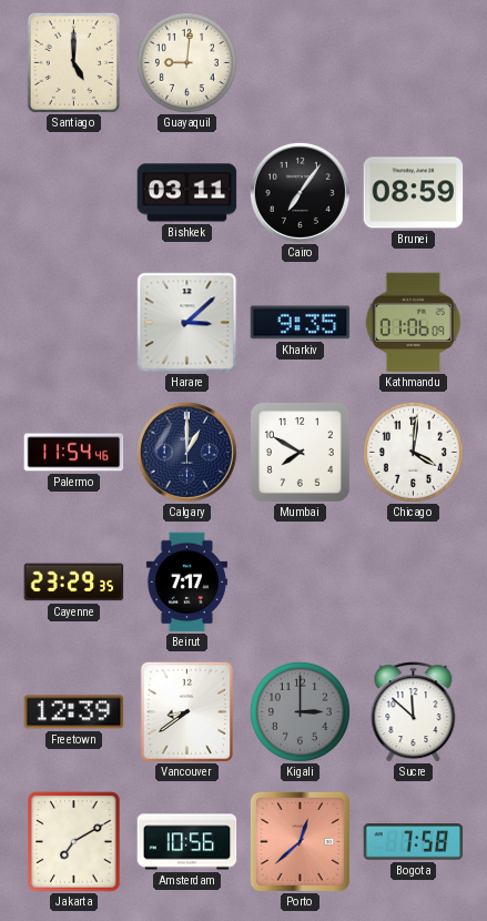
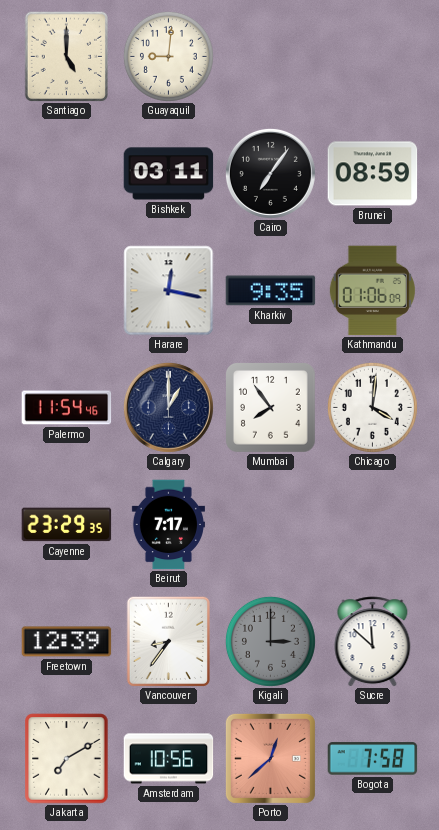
Harare: 3:08 -> 12:17 (169, 291)
Mumbai: 7:50 -> 7:54 (271, 408)
Vancouver: 8:39 -> 8:36 (168, 641)
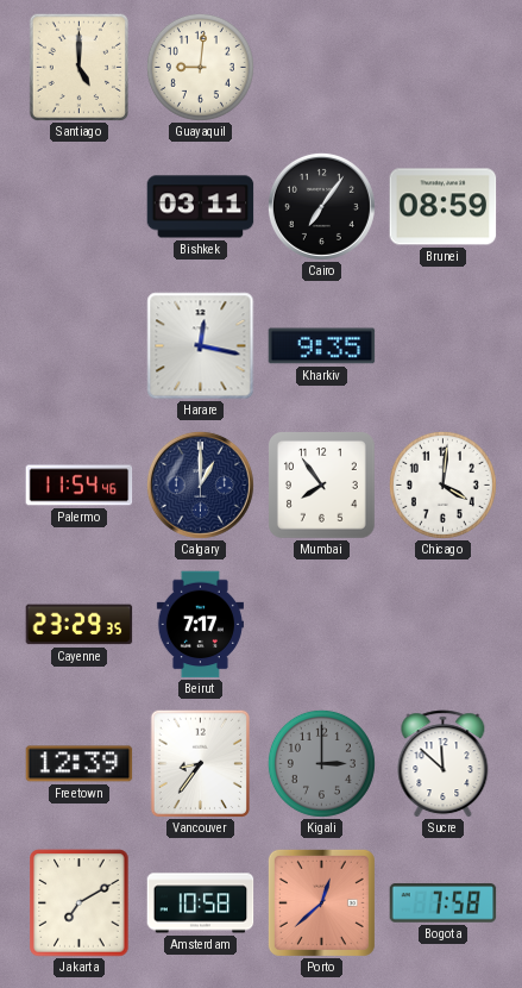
Kathmandu: 01:06 -> none (372, 291)
Amsterdam: 10:56 -> 10:58 (201, 903)
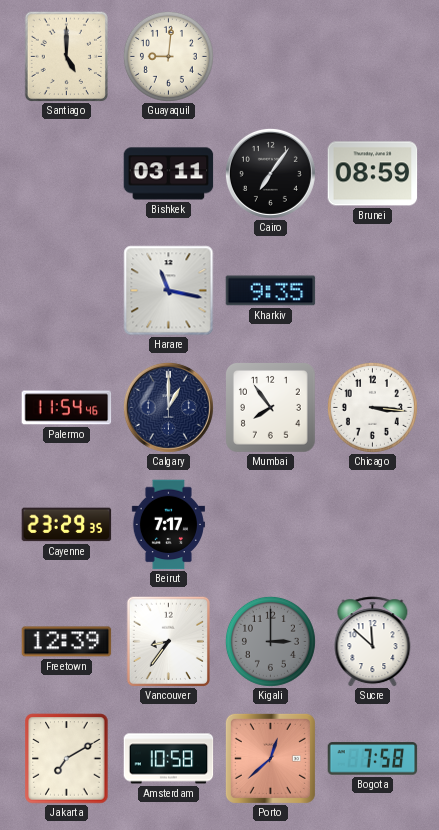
Harare: 12:17 -> 11:17 (169, 291)
Chicago: 4:01 -> 3:16 (372, 407)
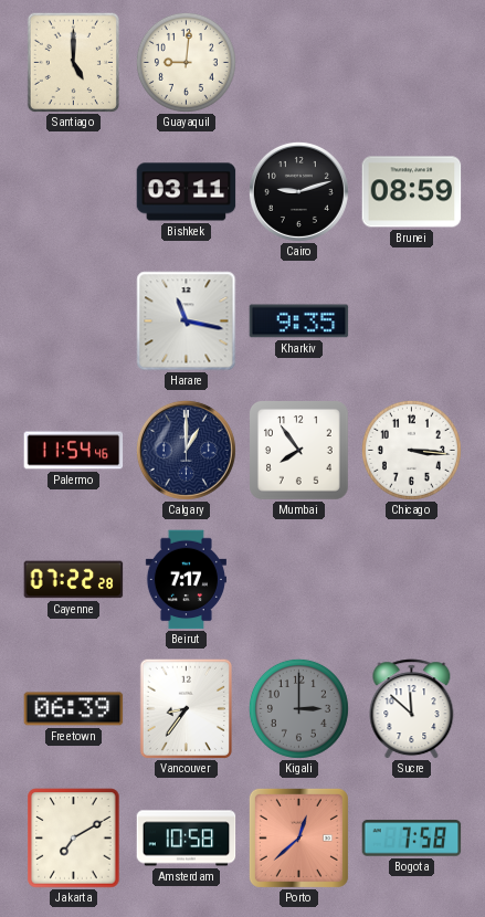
Cairo: 7:06 -> 9:12 (298, 191)
Cayenne: 23:29 -> 07:22 (74, 580)
Freetown: 12:39 -> 06:39 (74, 709)
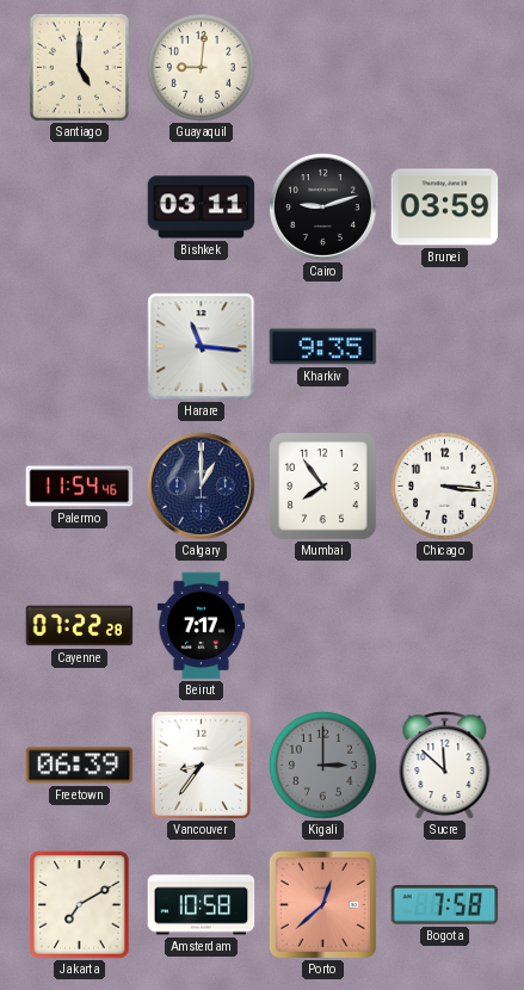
Brunei: 08:59 -> 03:59 (445, 208)
Harare: 11:17 -> 11:16 (202, 347)
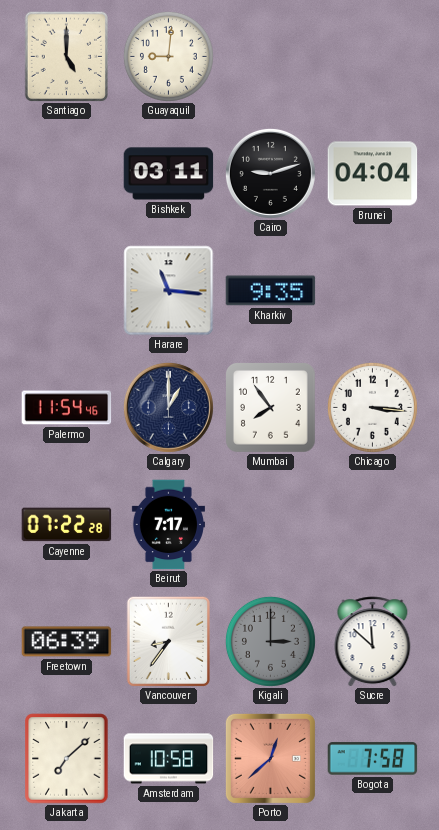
Brunei: 03:59 -> 04:04 (373, 174)
Jakarta: 7:10 -> 7:08 (67, 759)
